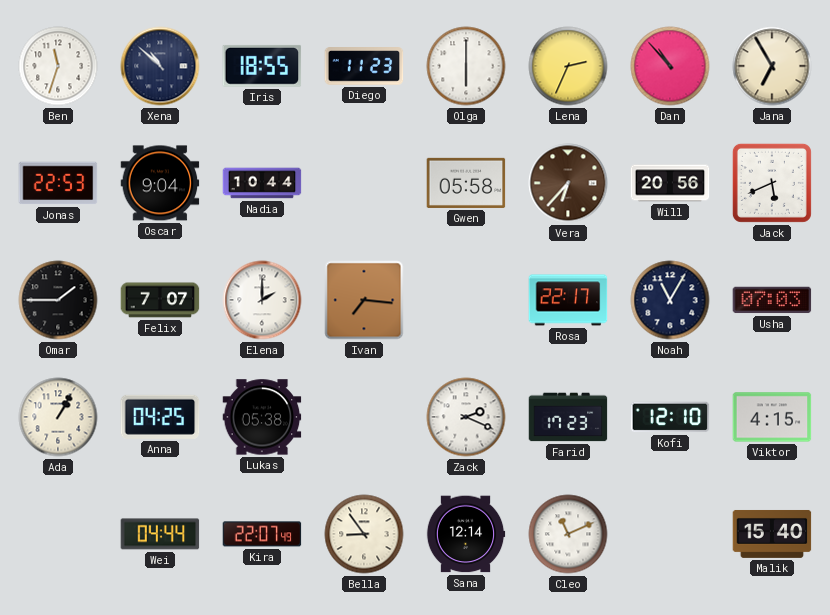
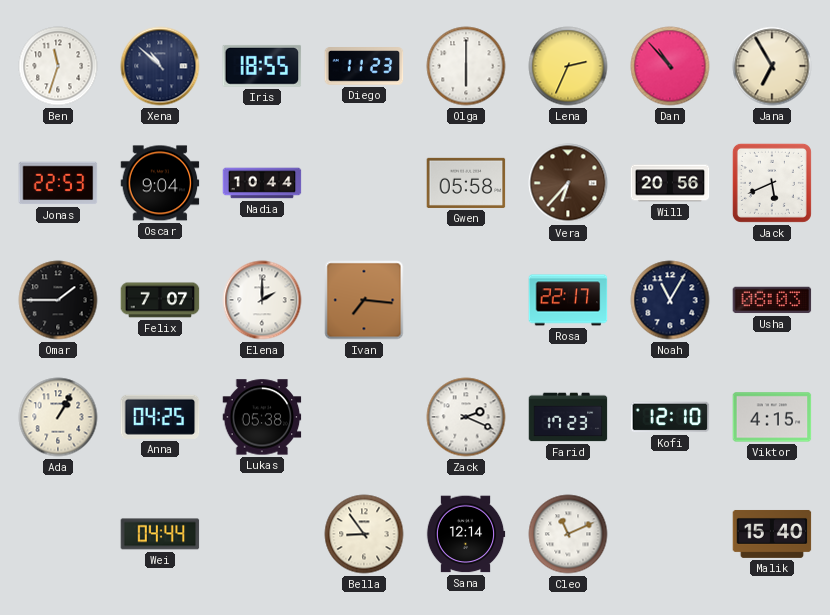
Usha: 07:03 -> 08:03 (772, 300)
Kira: 22:07 -> none (262, 534)
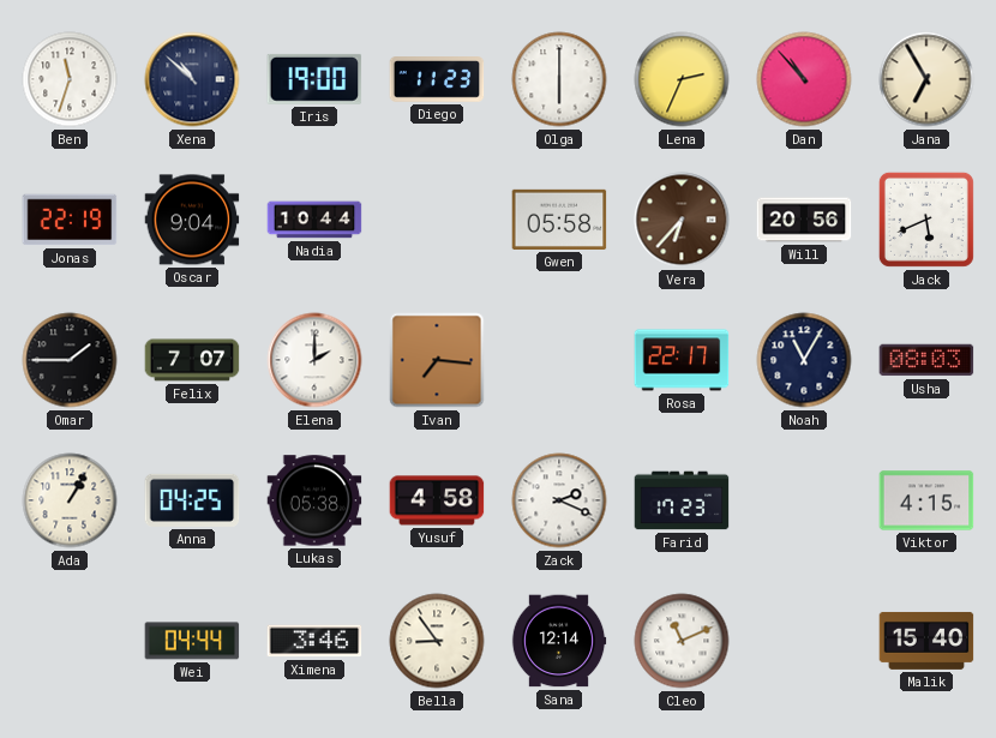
Iris: 18:55 -> 19:00 (314, 79)
Jonas: 22:53 -> 22:19 (70, 220)
Yusuf: none -> 4:58 (437, 500)
Kofi: 12:10 -> none (670, 417)
Ximena: none -> 3:46 (314, 641)
